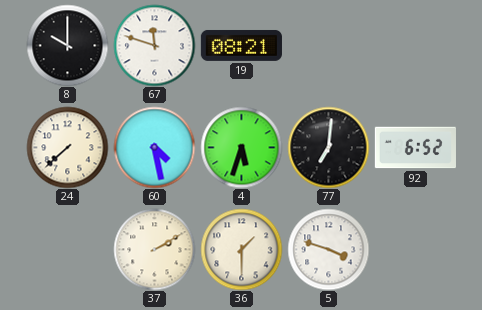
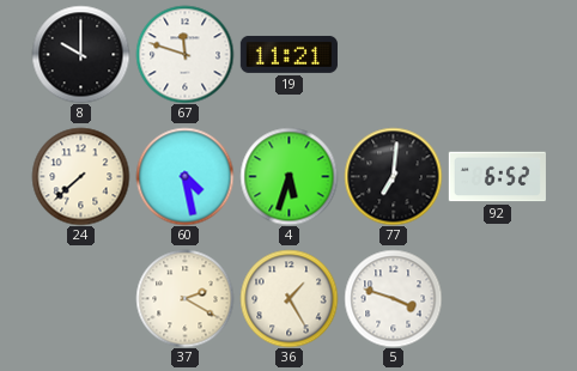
19: 08:21 -> 11:21 (288, 54)
37: 2:10 -> 2:20 (184, 298)
36: 1:30 -> 1:25 (288, 298)
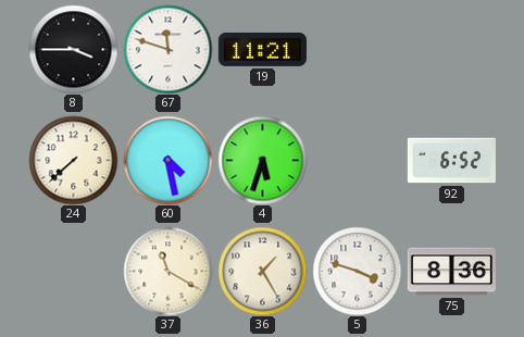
8: 10:00 -> 3:45 (73, 49)
77: 7:01 -> none (393, 176)
37: 2:20 -> 11:20 (167, 271)
75: none -> 8:36 (451, 272)
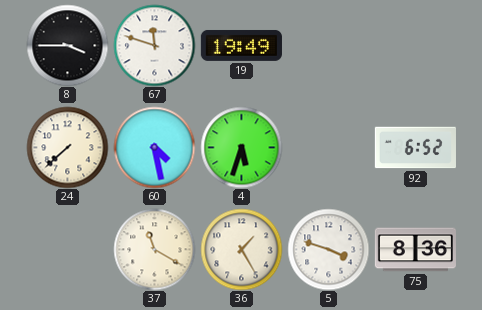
19: 11:21 -> 19:49 (241, 45)
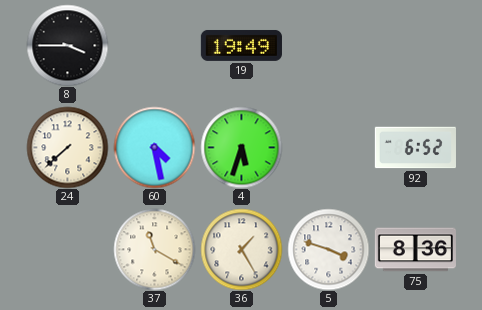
67: 11:48 -> none (154, 45)
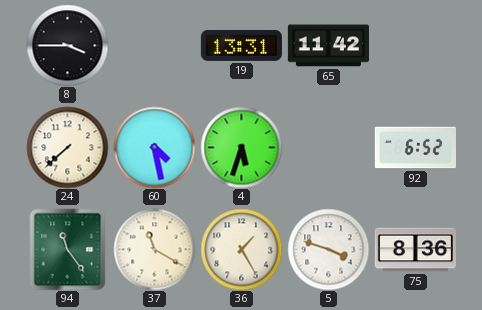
19: 19:49 -> 13:31 (241, 45)
65: none -> 11:42 (328, 46)
94: none -> 11:24 (68, 249)
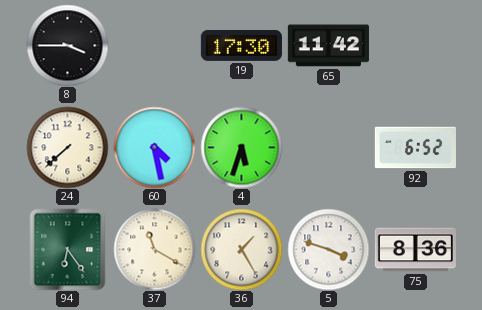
19: 13:31 -> 17:30 (241, 45)
94: 11:24 -> 6:24 (68, 249)
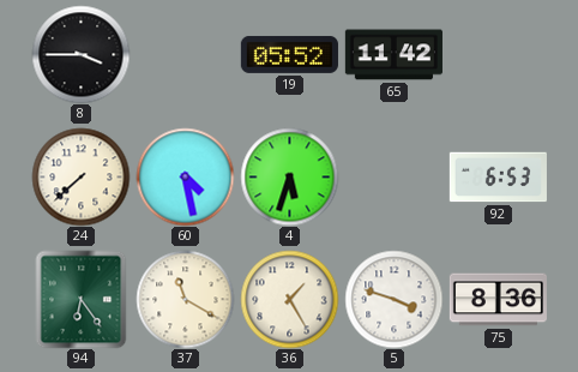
19: 17:30 -> 05:52 (289, 54)
92: 6:52 -> 6:53 (498, 178)
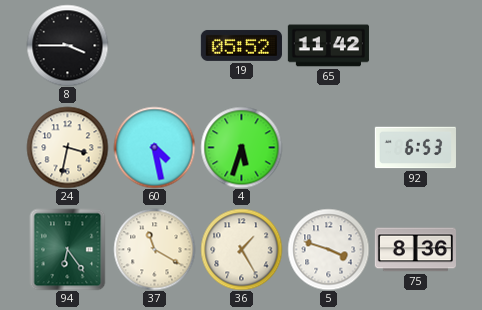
24: 7:38 -> 3:32 (67, 147)
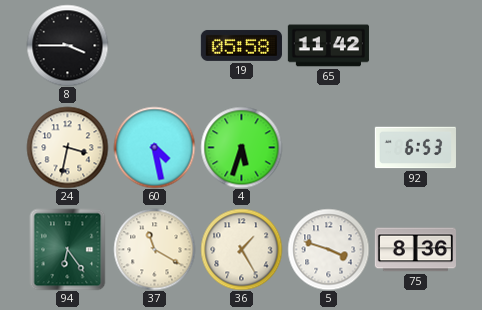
19: 05:52 -> 05:58 (241, 45)
